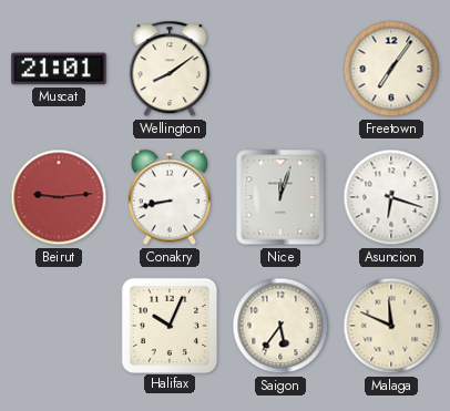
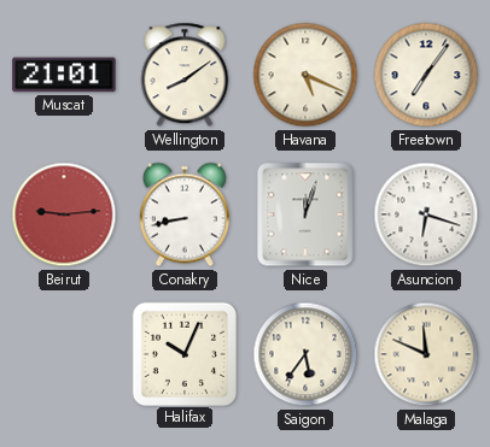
Havana: none -> 5:19 (305, 75)
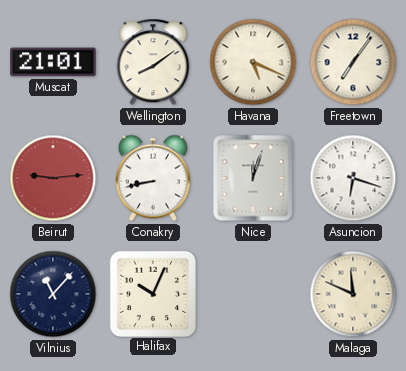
Vilnius: none -> 11:07 (53, 294)
Saigon: 5:36 -> none (305, 354)
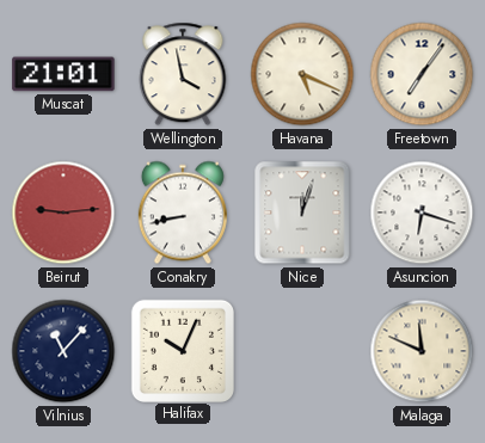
Wellington: 8:09 -> 3:58 (183, 74)
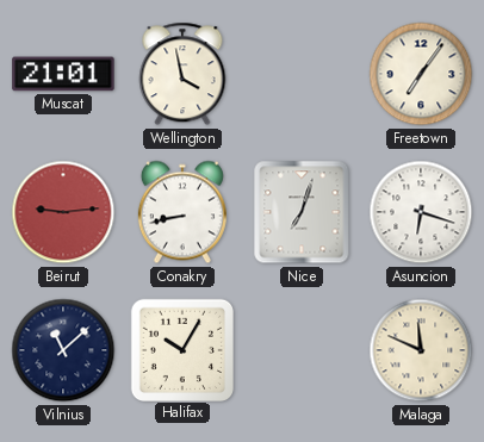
Havana: 5:19 -> none (302, 74)
Nice: 12:03 -> 7:03 (302, 212)
Vilnius: 11:07 -> 11:08 (63, 350)
Halifax: 10:04 -> 10:05 (181, 349)
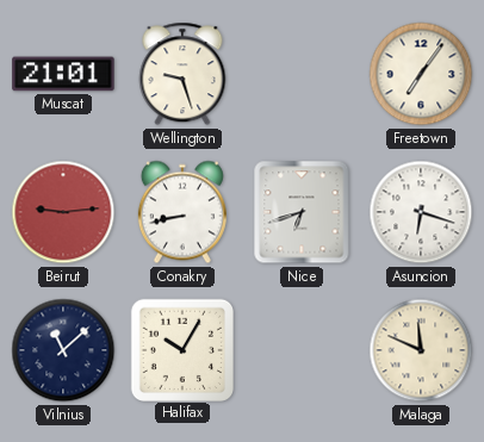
Wellington: 3:58 -> 9:27 (182, 74)
Nice: 7:03 -> 6:42 (302, 212)
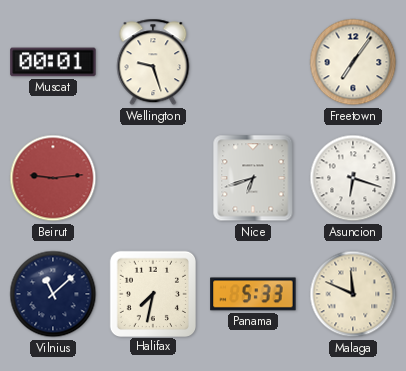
Muscat: 21:01 -> 00:01 (53, 62)
Conakry: 8:43 -> none (182, 212)
Halifax: 10:05 -> 7:32 (152, 293)
Panama: none -> 5:33 (253, 294)
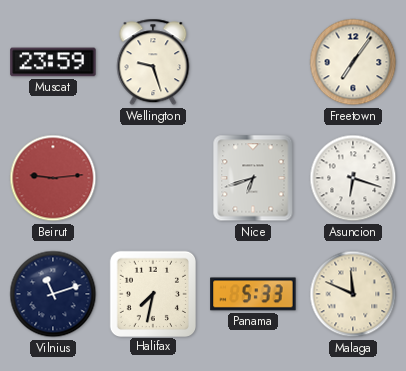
Muscat: 00:01 -> 23:59 (53, 62)
Vilnius: 11:08 -> 11:12 (53, 294)
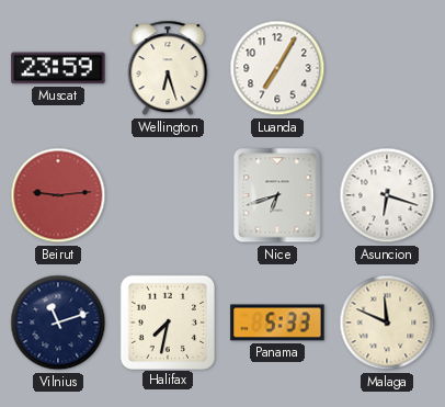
Wellington: 9:27 -> 6:27 (168, 68)
Luanda: none -> 7:05 (277, 68)
Freetown: 7:06 -> none (353, 62)
